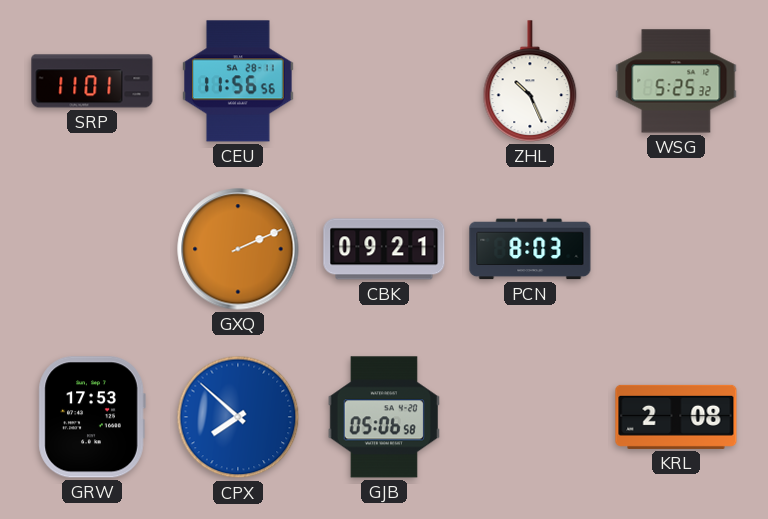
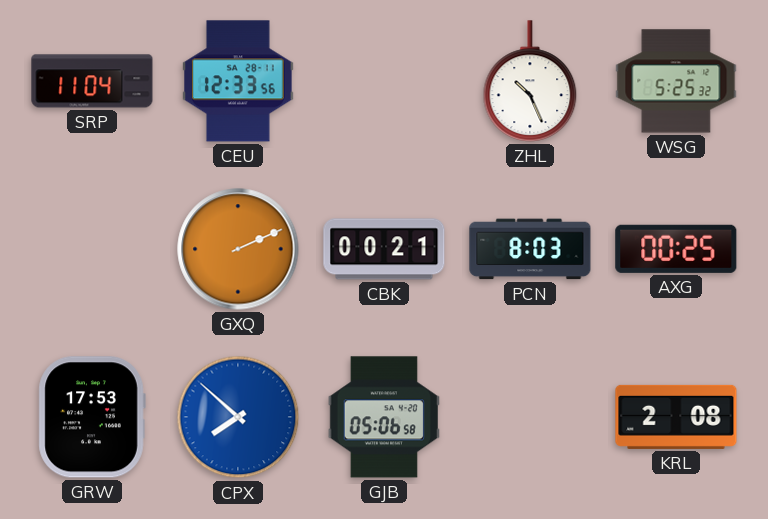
SRP: 11:01 -> 11:04 (92, 81)
CEU: 11:56 -> 12:33 (239, 81)
CBK: 09:21 -> 00:21 (384, 249)
AXG: none -> 00:25 (676, 249)
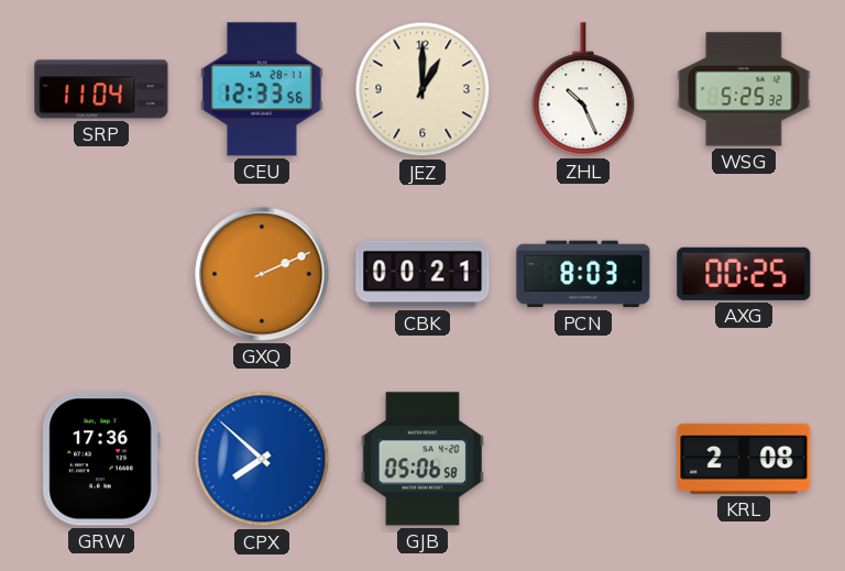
JEZ: none -> 1:00 (422, 89)
GRW: 17:53 -> 17:36 (101, 459)
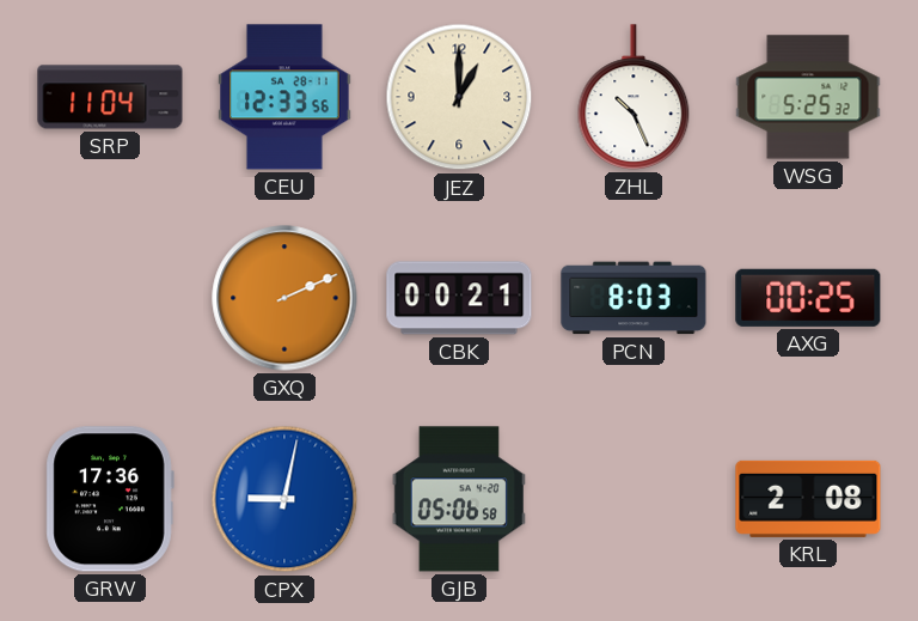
CPX: 7:52 -> 9:02 (284, 499)
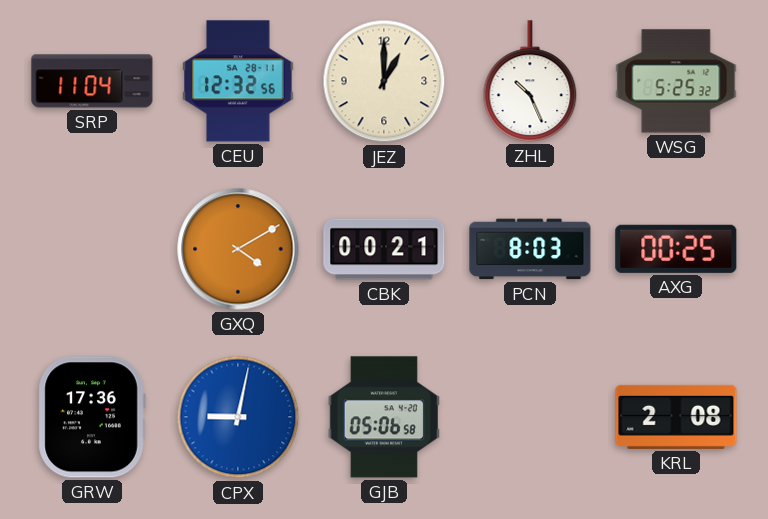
CEU: 12:33 -> 12:32 (239, 81)
GXQ: 2:11 -> 4:10 (238, 249)
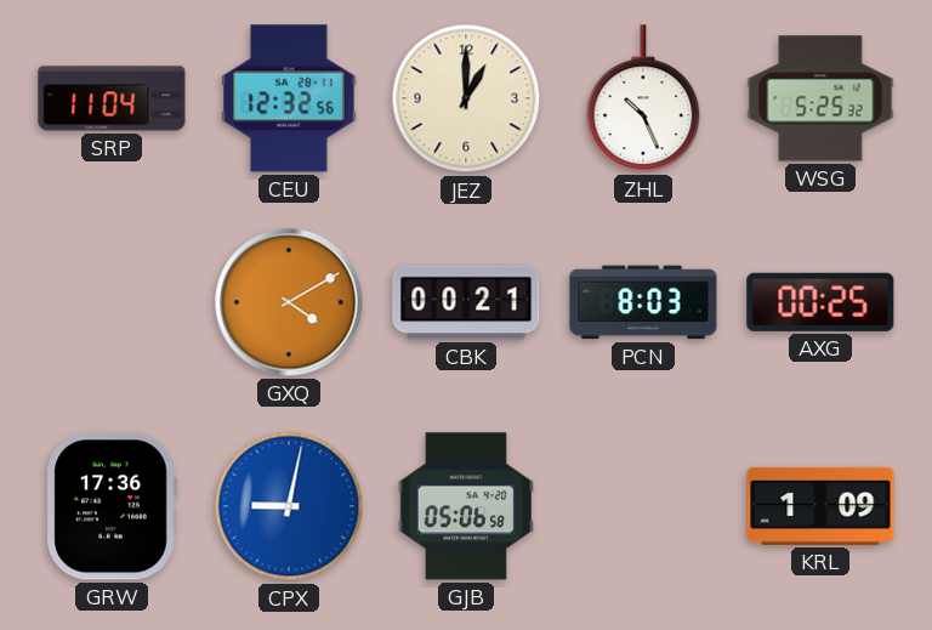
KRL: 2:08 -> 1:09 (820, 506)
